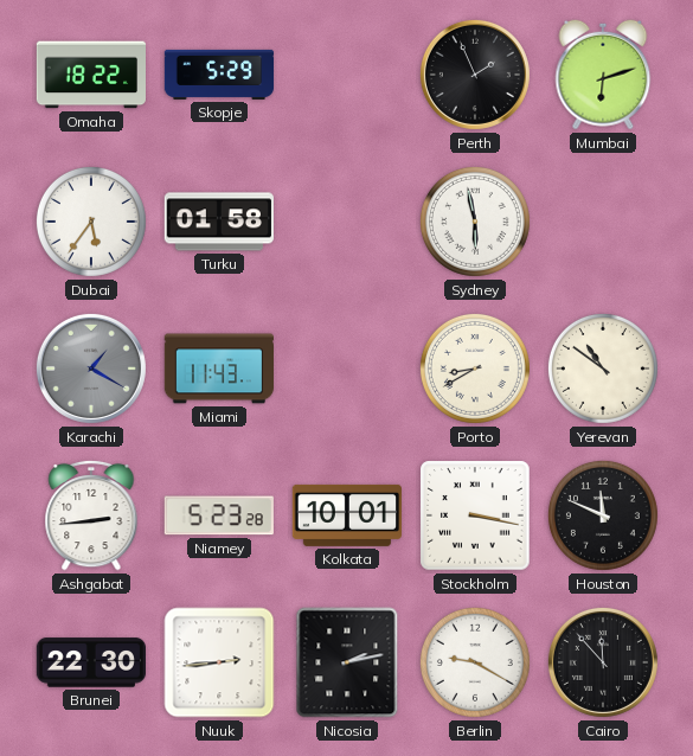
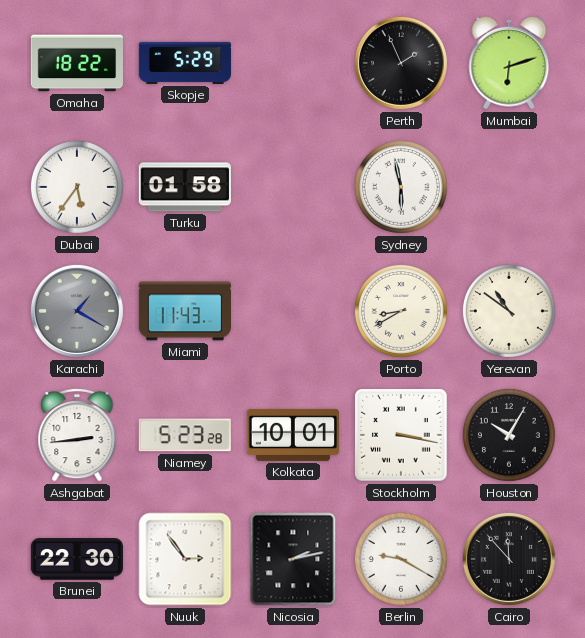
Houston: 11:49 -> 10:05 (509, 435)
Nuuk: 2:44 -> 2:54 (185, 559)
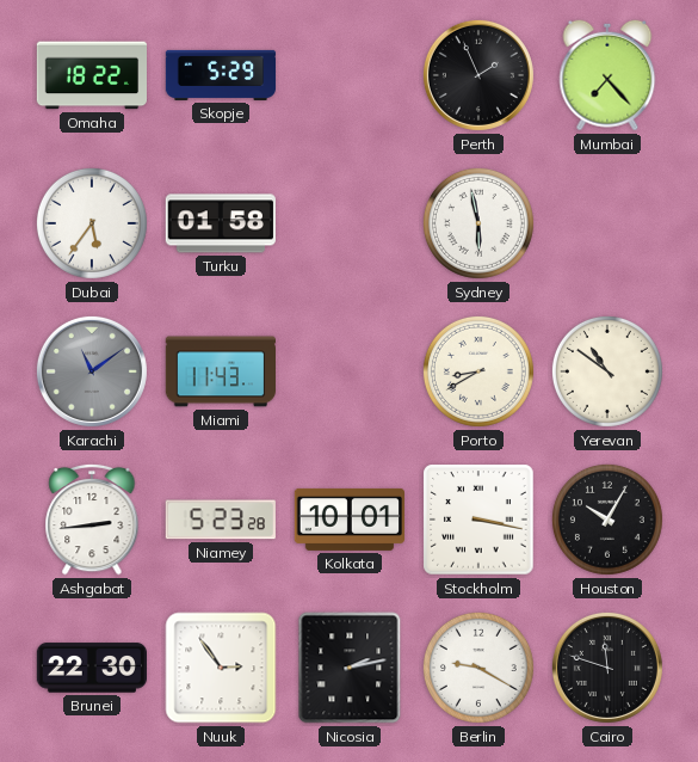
Mumbai: 6:12 -> 7:23 (607, 75)
Karachi: 1:20 -> 11:09 (92, 371)
Cairo: 11:53 -> 11:48 (607, 668)
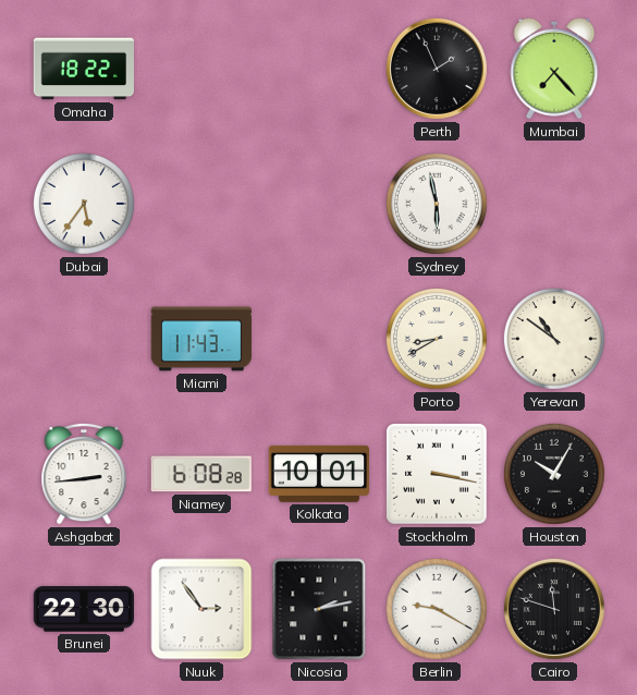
Skopje: 5:29 -> none (221, 75)
Turku: 01:58 -> none (221, 223)
Karachi: 11:09 -> none (92, 371)
Niamey: 5:23 -> 6:08 (201, 474)
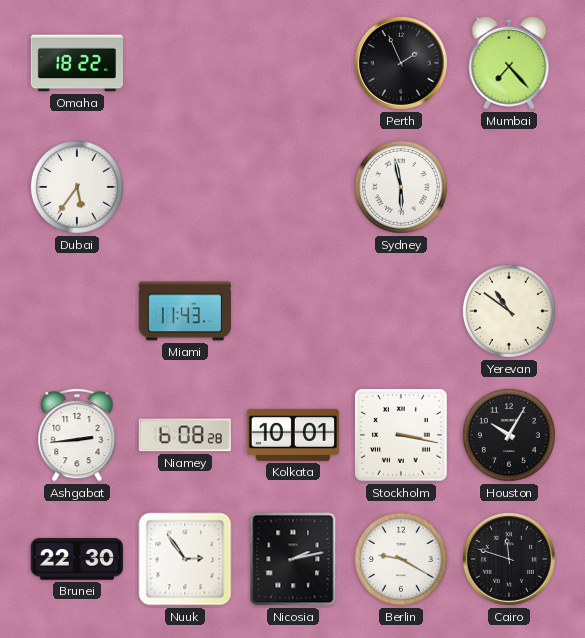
Porto: 8:40 -> none (437, 339)
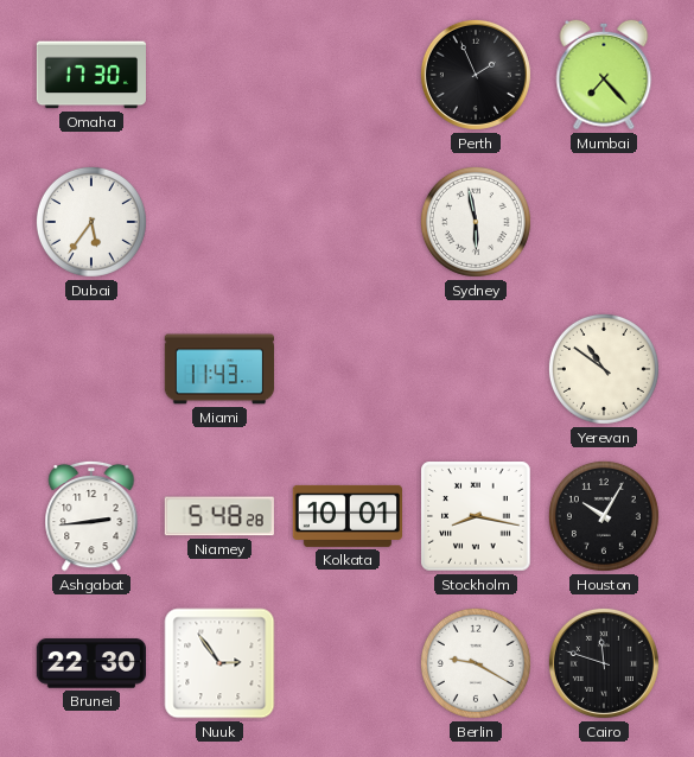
Omaha: 18:22 -> 17:30 (90, 75)
Niamey: 6:08 -> 5:48 (219, 516)
Stockholm: 3:17 -> 8:17 (476, 516)
Nicosia: 2:13 -> none (293, 559)
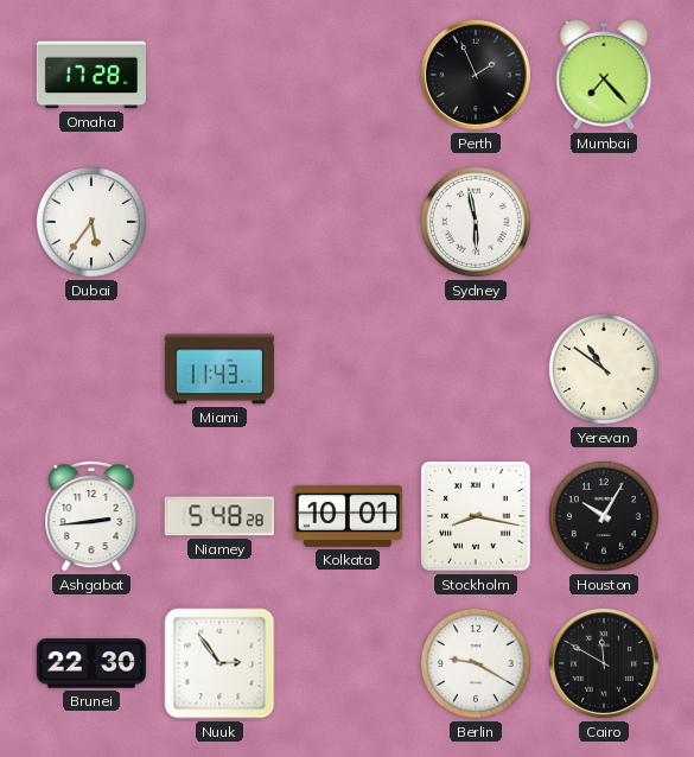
Omaha: 17:30 -> 17:28 (90, 75)
Cairo: 11:48 -> 11:50 (604, 663)
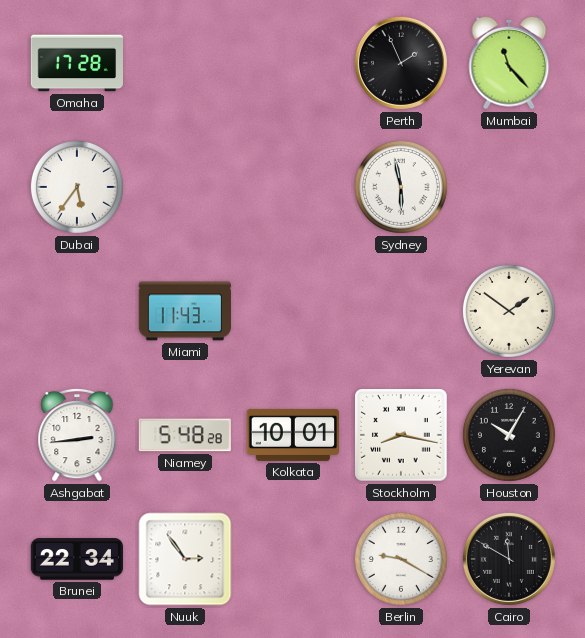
Mumbai: 7:23 -> 11:23 (509, 63)
Yerevan: 10:51 -> 1:51 (509, 311)
Brunei: 22:30 -> 22:34 (76, 559)
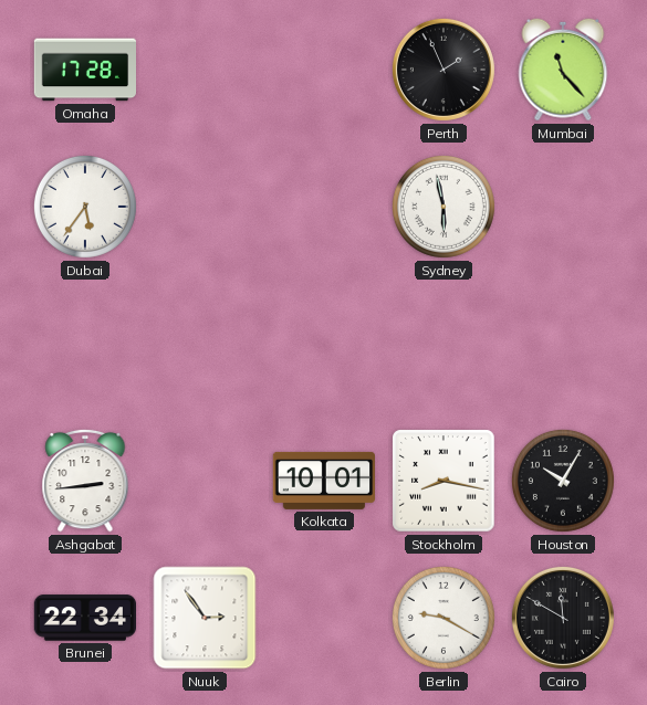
Miami: 11:43 -> none (184, 311)
Yerevan: 1:51 -> none (509, 311)
Niamey: 5:48 -> none (185, 435)
